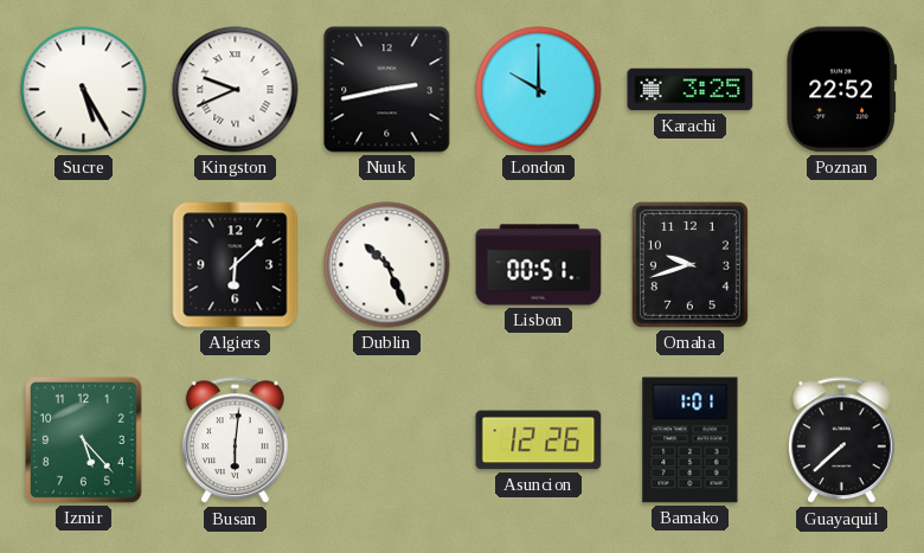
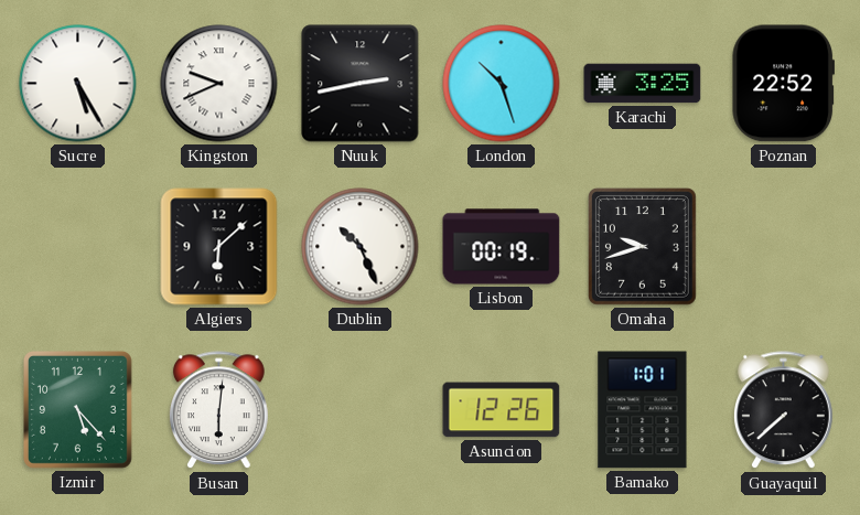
London: 10:00 -> 10:27 (502, 84)
Lisbon: 00:51 -> 00:19 (502, 247)
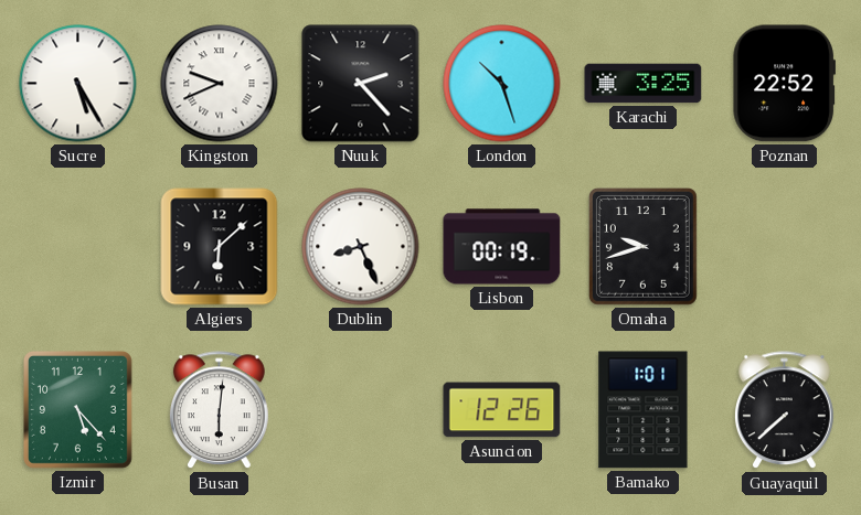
Nuuk: 2:43 -> 2:23 (361, 84)
Dublin: 10:26 -> 8:26 (361, 247)
